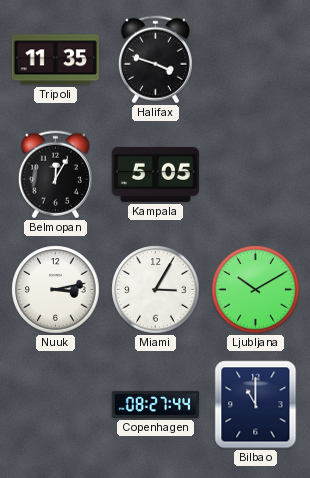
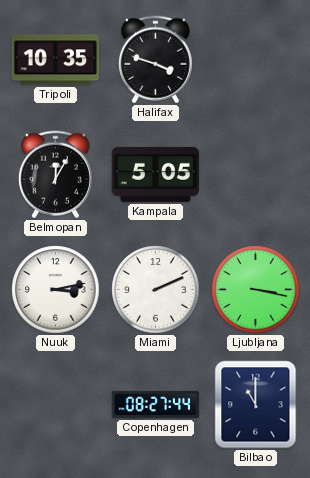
Tripoli: 11:35 -> 10:35 (55, 60)
Miami: 3:05 -> 2:11 (156, 290)
Ljubljana: 10:10 -> 3:17 (256, 290)
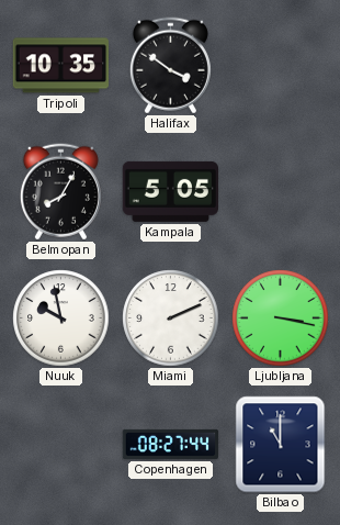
Halifax: 3:48 -> 3:51 (170, 66)
Belmopan: 12:05 -> 8:05 (60, 192)
Nuuk: 3:13 -> 9:58 (61, 319)
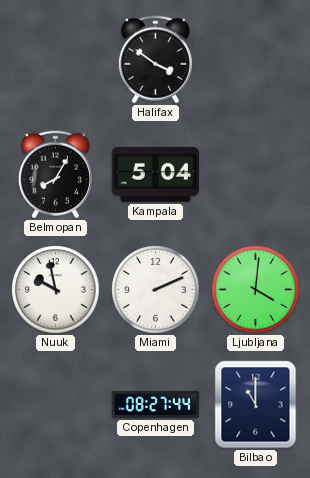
Tripoli: 10:35 -> none (60, 66)
Kampala: 5:05 -> 5:04 (155, 174)
Ljubljana: 3:17 -> 4:01 (256, 290)
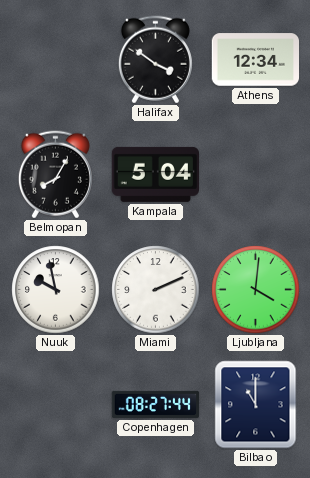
Athens: none -> 12:34 (256, 60)
